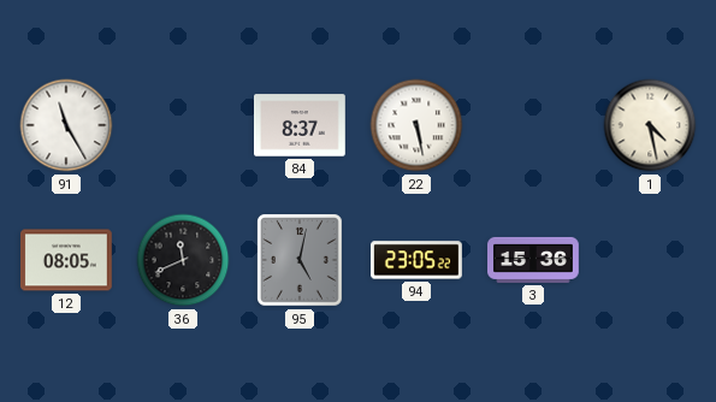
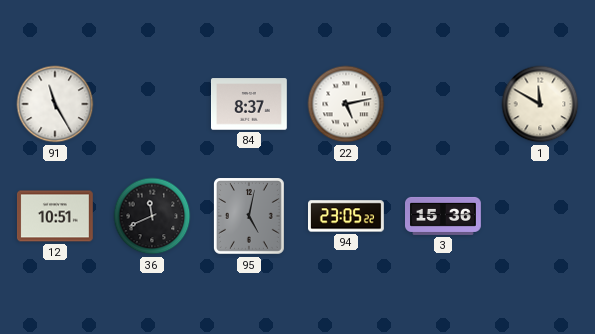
22: 5:28 -> 5:13 (346, 104)
1: 4:28 -> 11:50 (540, 104)
12: 08:05 -> 10:51 (55, 216)
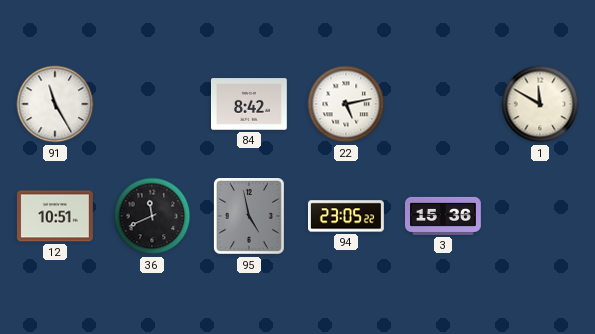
84: 8:37 -> 8:42 (250, 104)
95: 5:02 -> 4:58 (250, 217)
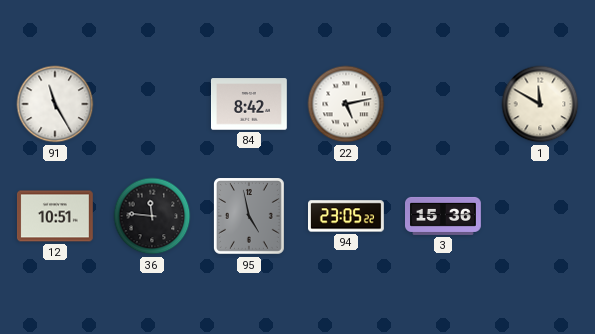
36: 11:41 -> 11:46 (152, 216)
